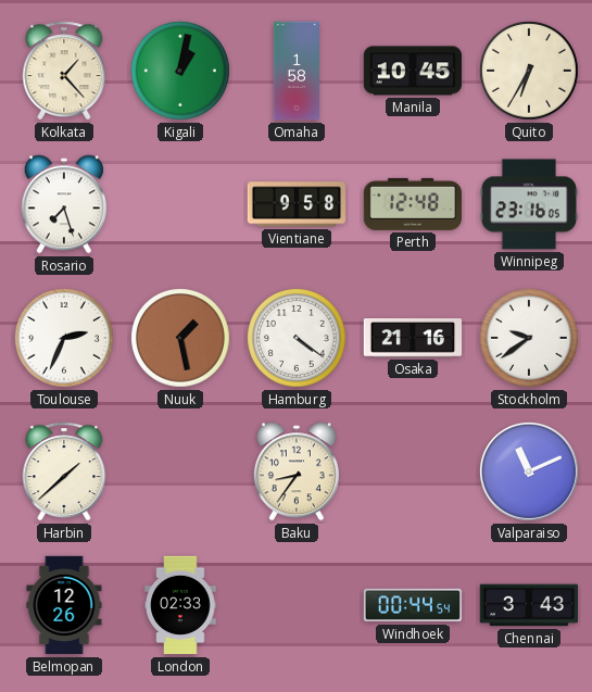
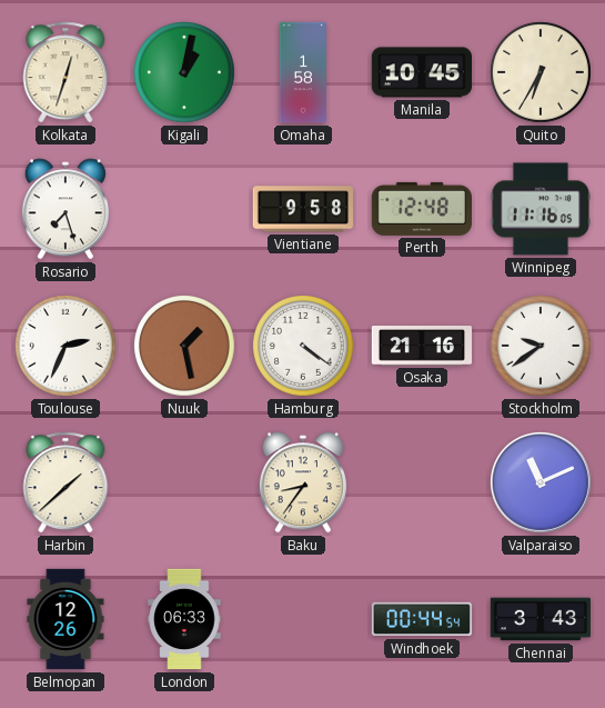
Kolkata: 1:23 -> 12:33 (65, 72)
Winnipeg: 23:16 -> 11:16 (540, 209)
London: 02:33 -> 06:33 (184, 619)
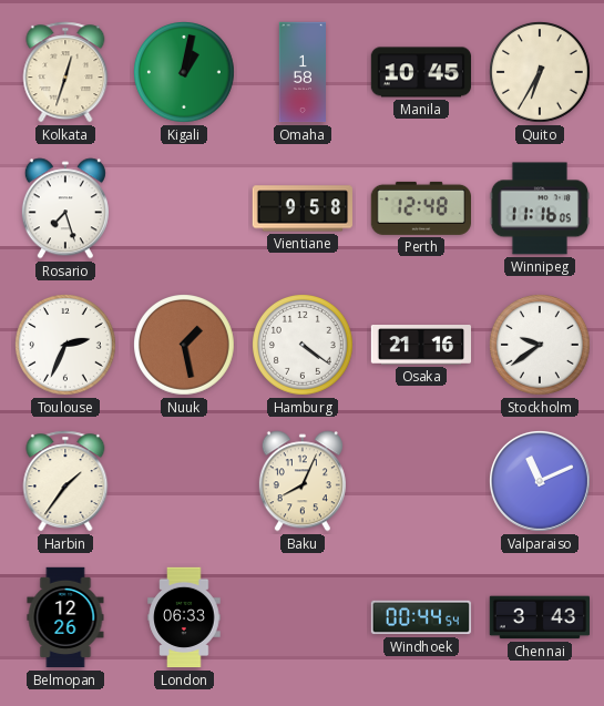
Harbin: 1:38 -> 1:36 (65, 481)
Baku: 8:36 -> 8:04 (303, 481)
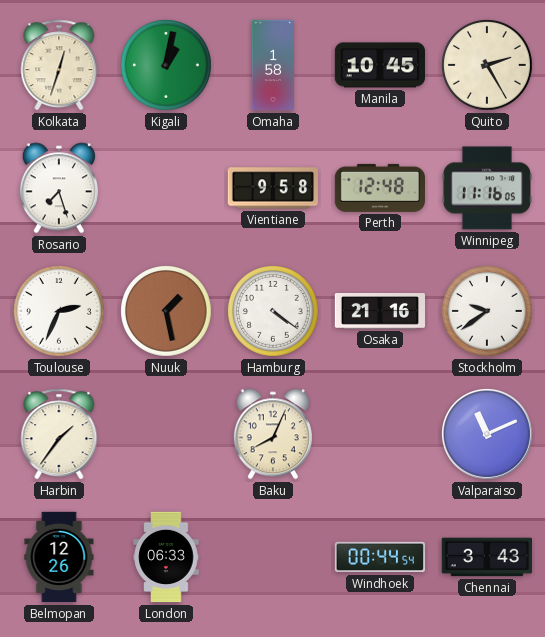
Quito: 6:35 -> 2:25 (488, 66)
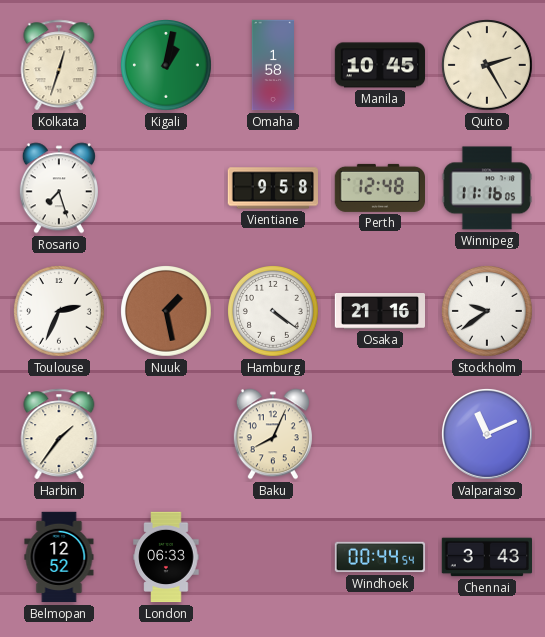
Belmopan: 12:26 -> 12:52 (59, 557)
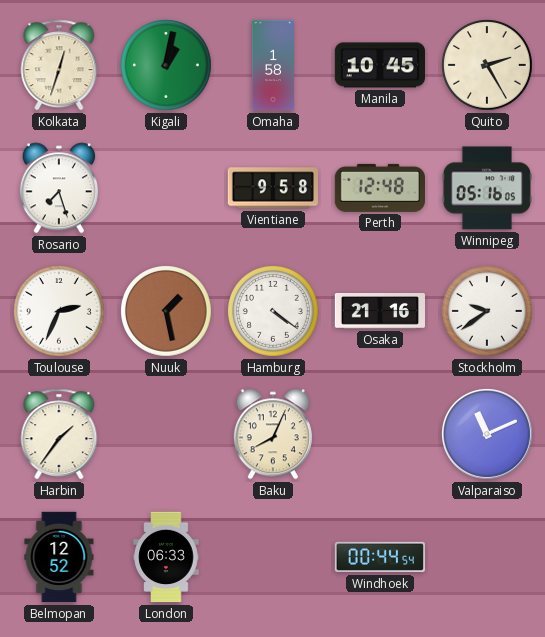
Winnipeg: 11:16 -> 05:16 (486, 188)
Chennai: 3:43 -> none (486, 557)
